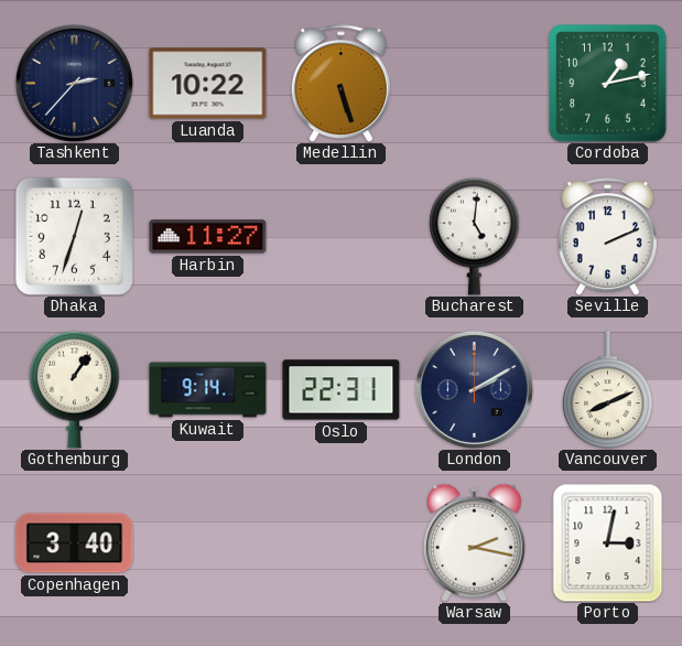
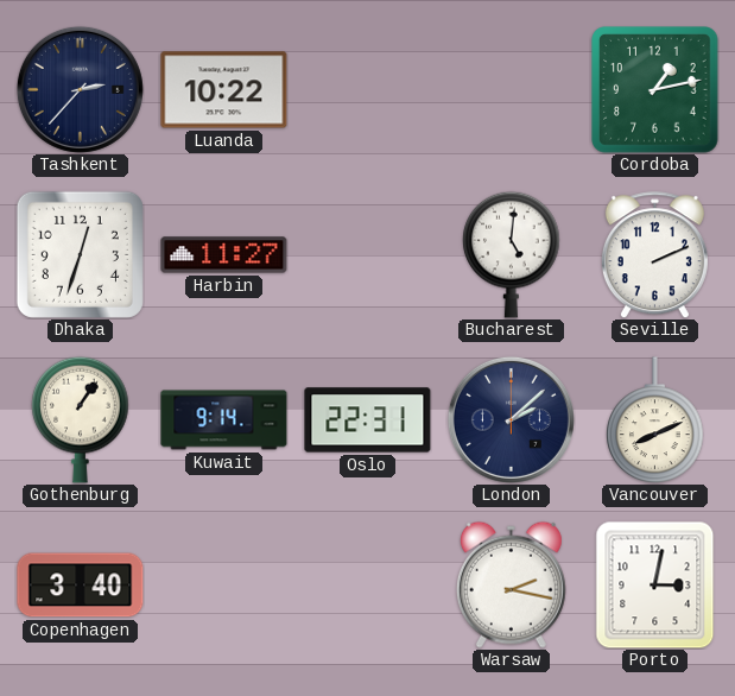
Medellin: 5:27 -> none (340, 84)
London: 2:10 -> 2:08 (511, 419)
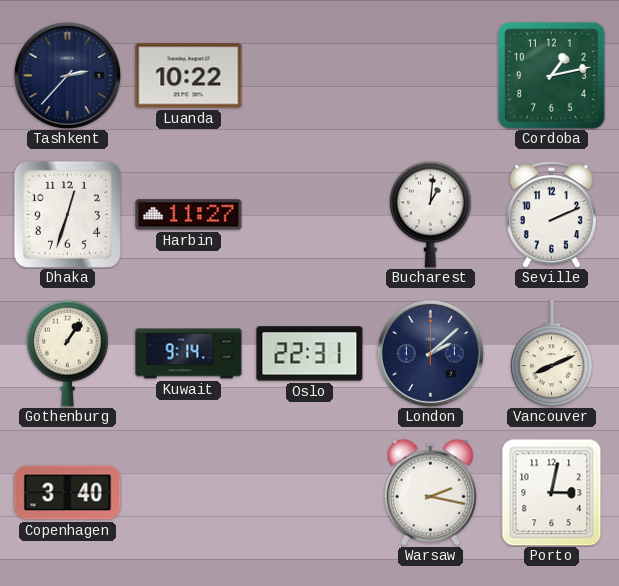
Bucharest: 5:01 -> 1:01 (431, 214)
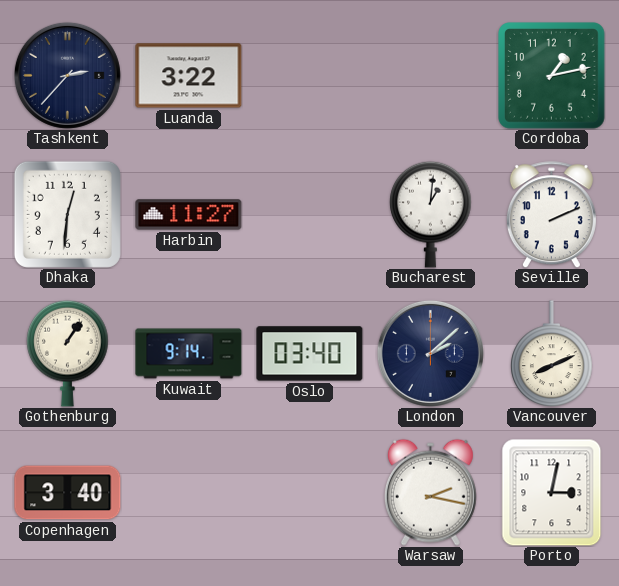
Luanda: 10:22 -> 3:22 (189, 76)
Dhaka: 12:33 -> 12:31 (67, 214)
Oslo: 22:31 -> 03:40 (310, 354)
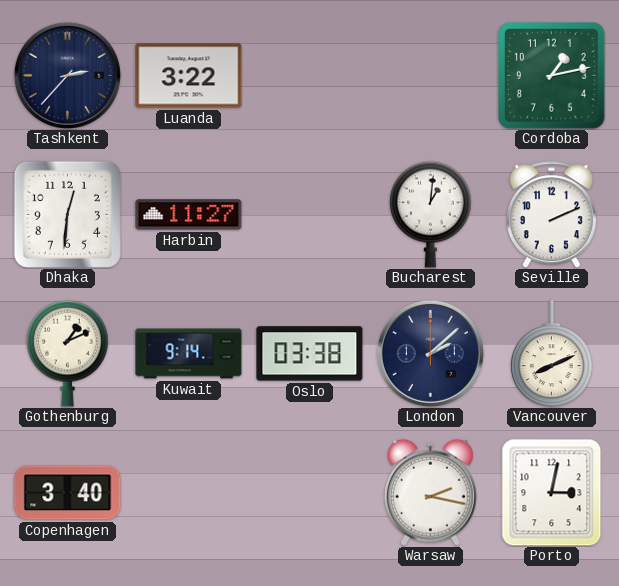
Gothenburg: 1:06 -> 1:11 (68, 353)
Oslo: 03:40 -> 03:38 (310, 354)
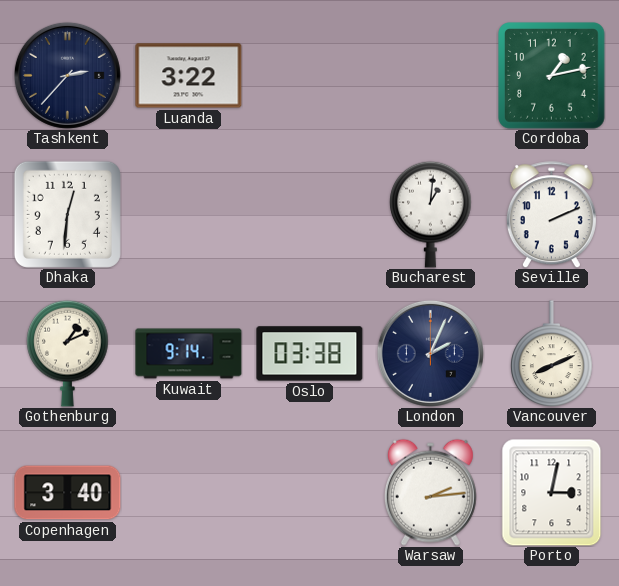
Harbin: 11:27 -> none (189, 215)
London: 2:08 -> 2:04 (430, 353)
Warsaw: 2:17 -> 2:14 (430, 492)
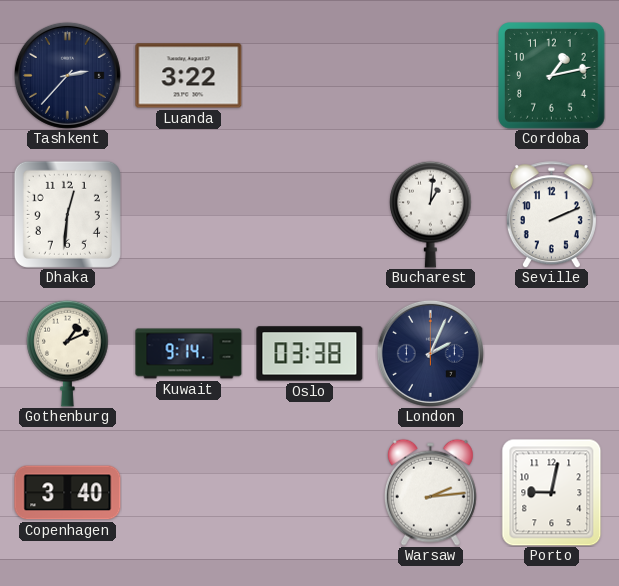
Vancouver: 8:11 -> none (552, 353)
Porto: 3:02 -> 9:02 (552, 492)
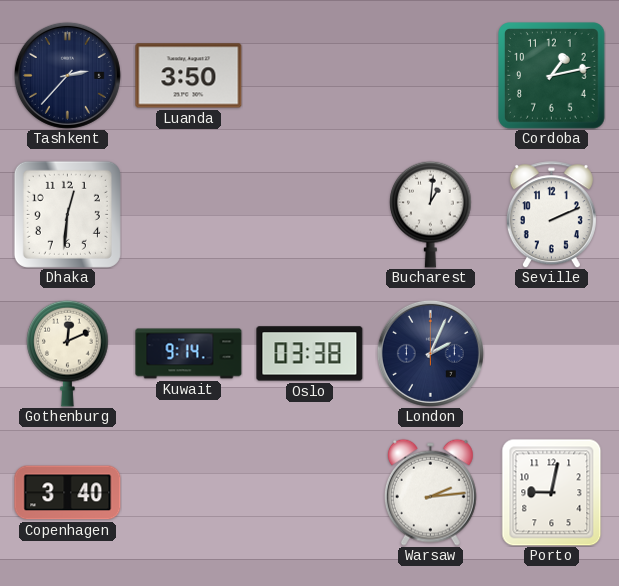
Luanda: 3:22 -> 3:50 (189, 76)
Gothenburg: 1:11 -> 12:11 (68, 353)
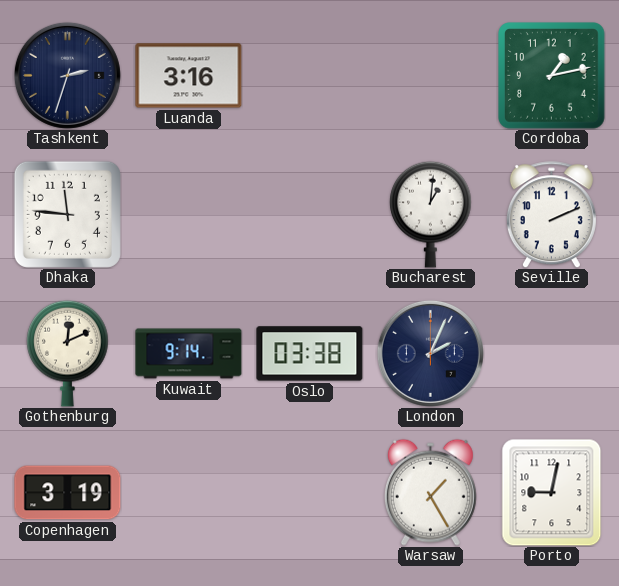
Tashkent: 2:37 -> 2:33 (67, 75)
Luanda: 3:50 -> 3:16 (189, 76)
Dhaka: 12:31 -> 11:46 (67, 214)
Copenhagen: 3:40 -> 3:19 (68, 493)
Warsaw: 2:14 -> 1:25 (430, 492)
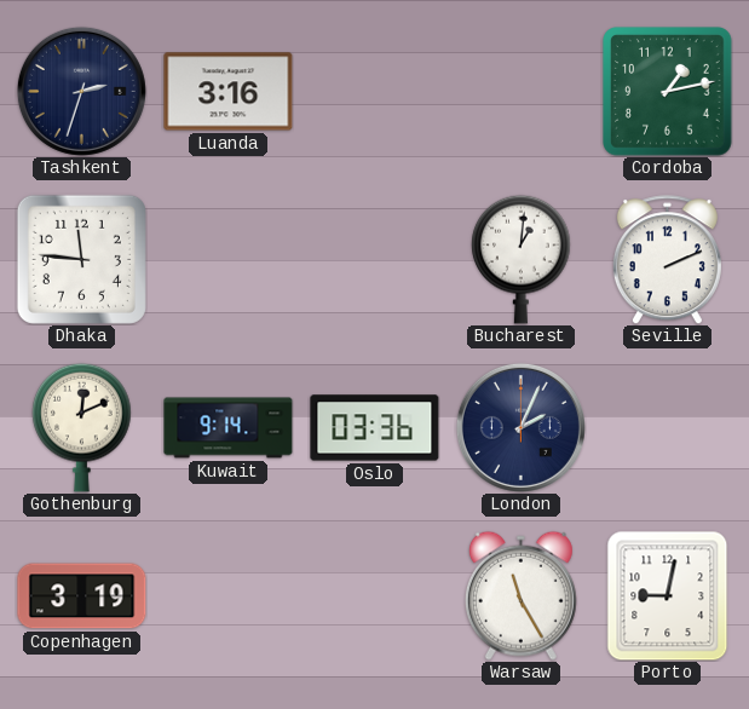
Oslo: 03:38 -> 03:36 (375, 428)
Warsaw: 1:25 -> 11:25 (520, 595)
